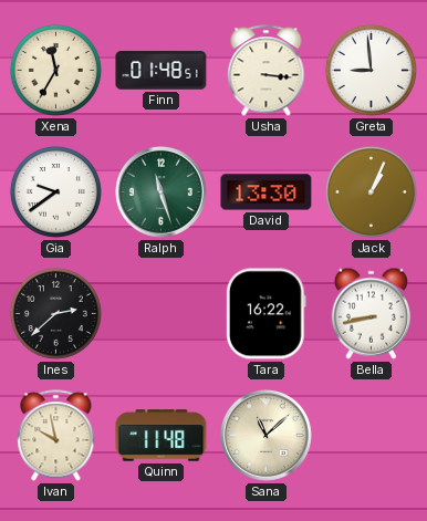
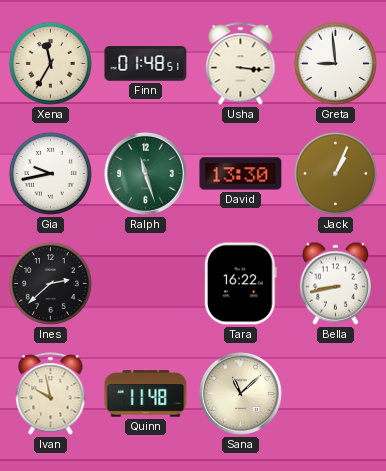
Gia: 9:39 -> 9:43 (50, 173)
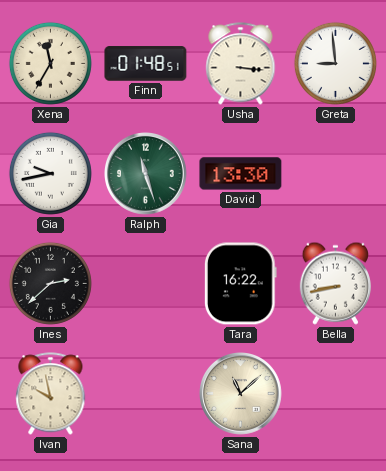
Jack: 1:04 -> none (335, 173)
Quinn: 11:48 -> none (146, 394)
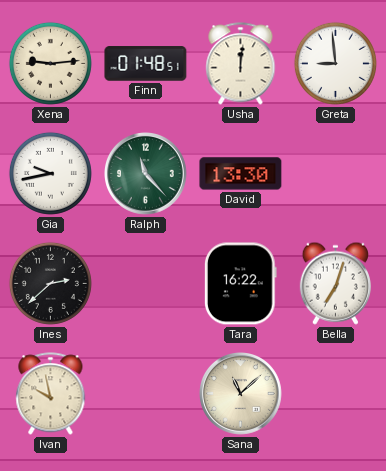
Xena: 11:35 -> 9:14 (50, 63)
Usha: 3:16 -> 12:01 (241, 64)
Ralph: 11:27 -> 11:23 (146, 174)
Bella: 8:43 -> 7:03 (335, 283)
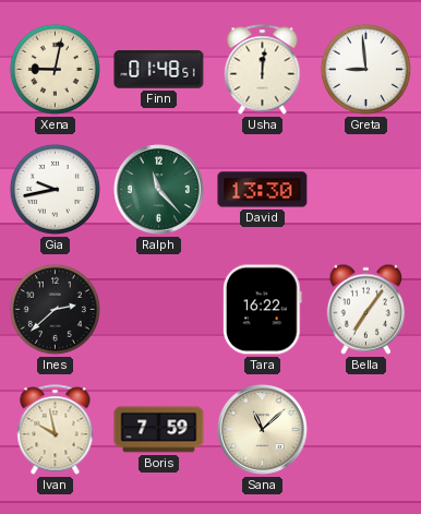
Xena: 9:14 -> 9:02 (55, 69)
Bella: 7:03 -> 7:06 (365, 309)
Boris: none -> 7:59 (159, 430)
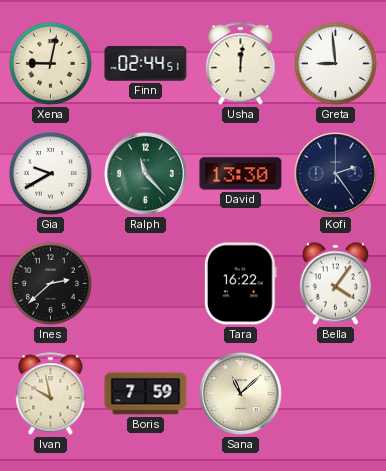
Finn: 01:48 -> 02:44 (146, 64)
Gia: 9:43 -> 9:40 (50, 173)
Kofi: none -> 2:24 (336, 174)
Bella: 7:06 -> 4:06 (335, 283)
